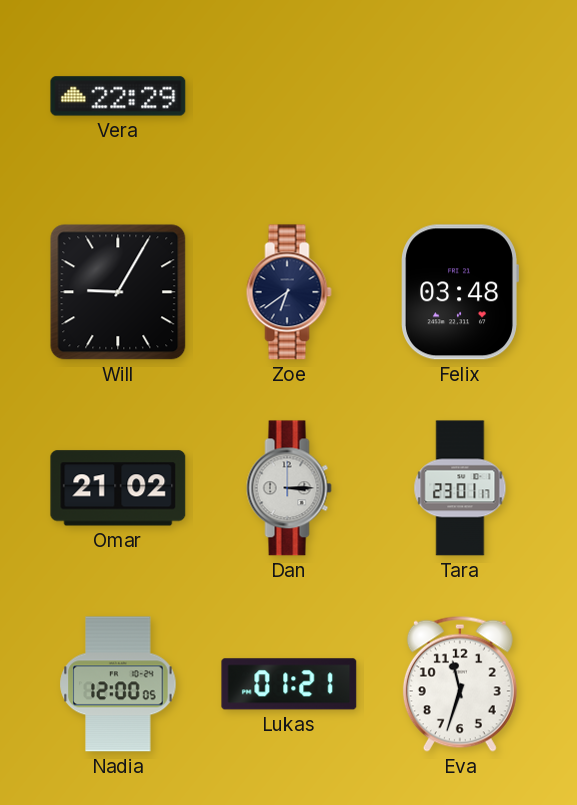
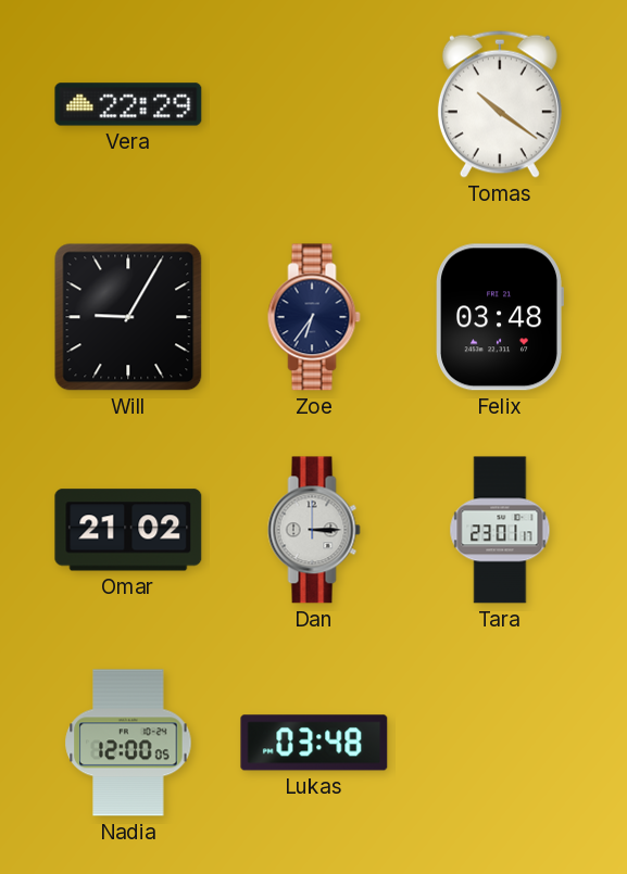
Tomas: none -> 10:21 (500, 104)
Zoe: 6:39 -> 6:36 (314, 317)
Lukas: 01:21 -> 03:48 (314, 743)
Eva: 11:33 -> none (460, 684)
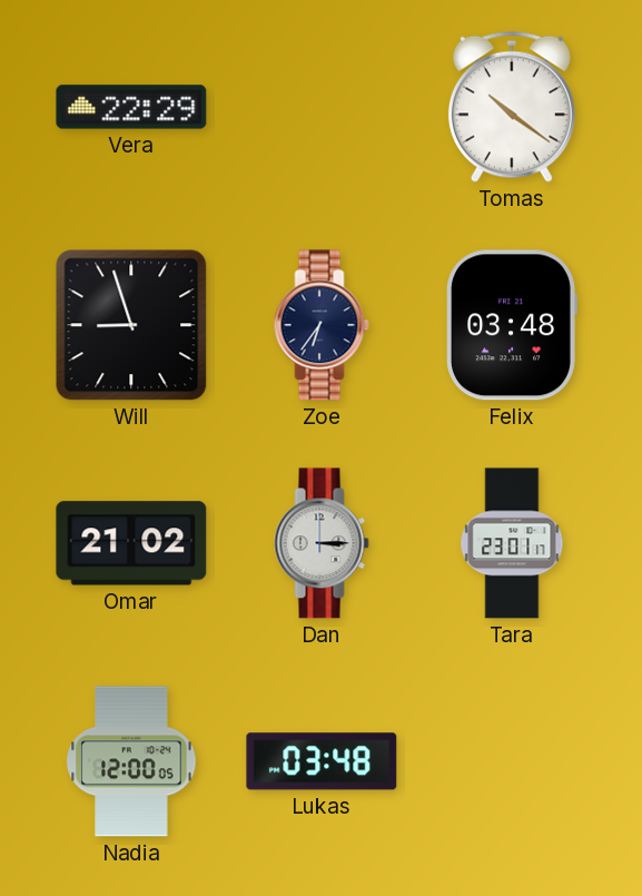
Will: 9:05 -> 8:57 (131, 325)
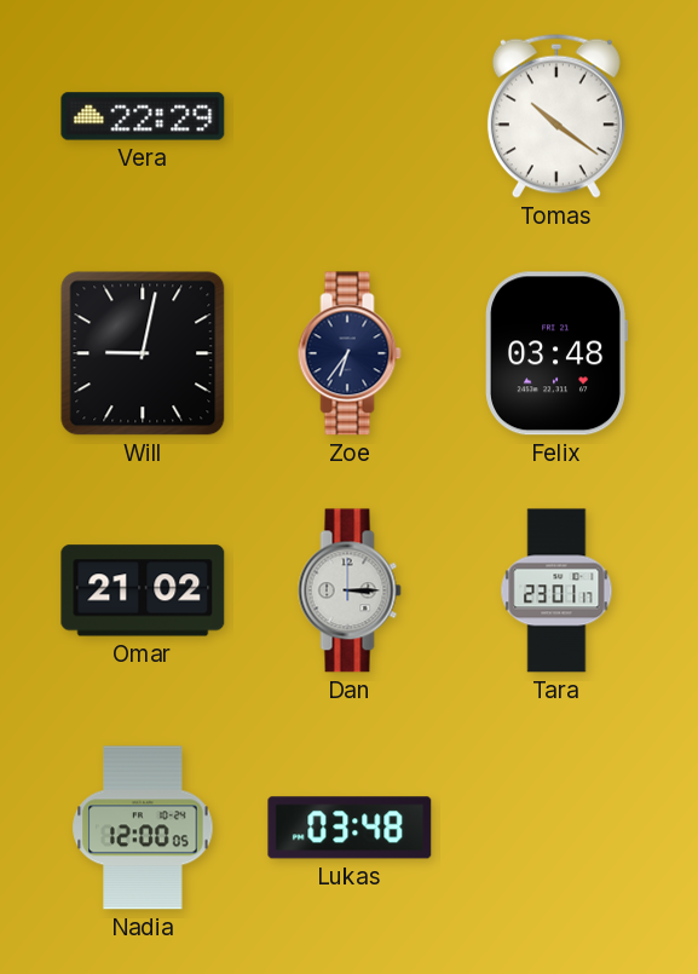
Will: 8:57 -> 9:02 (143, 353)
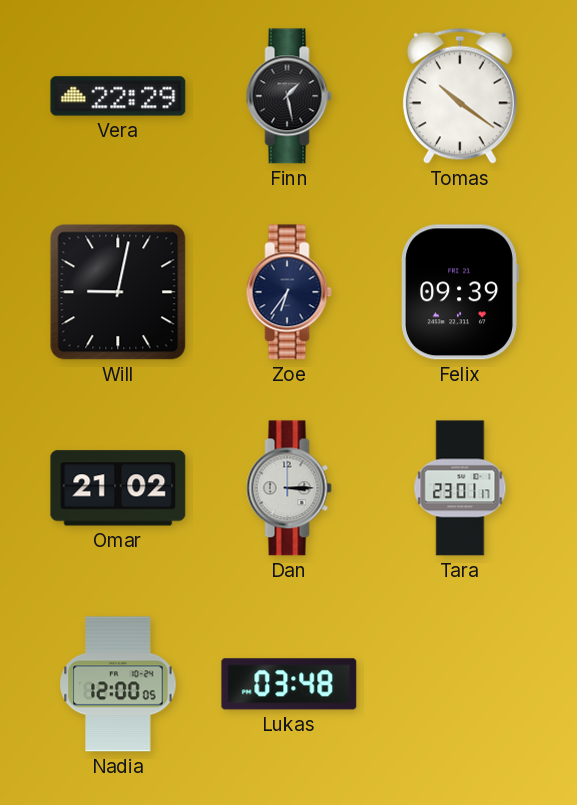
Finn: none -> 1:28 (289, 96)
Felix: 03:48 -> 09:39 (460, 292)
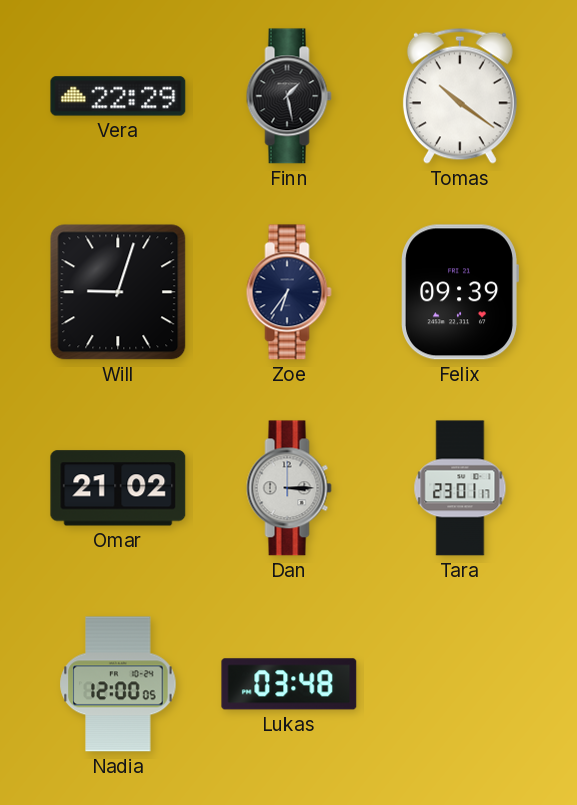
Will: 9:02 -> 9:03 (118, 292)
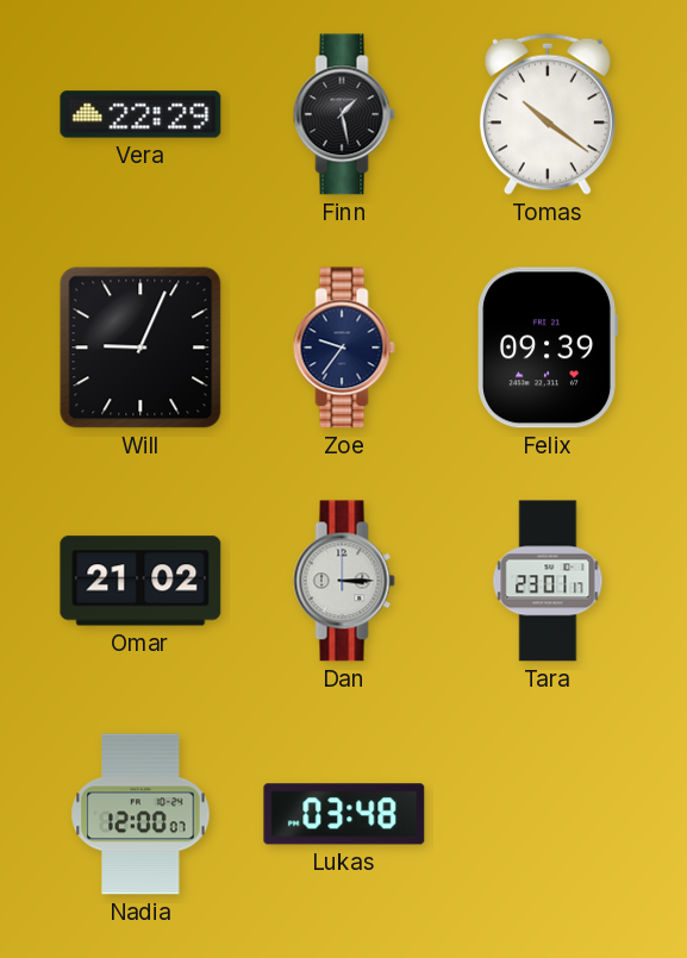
Will: 9:03 -> 9:04 (140, 347)
Zoe: 6:36 -> 9:36 (344, 347)
Nadia: 12:00:05 -> 12:00:07 (140, 814)
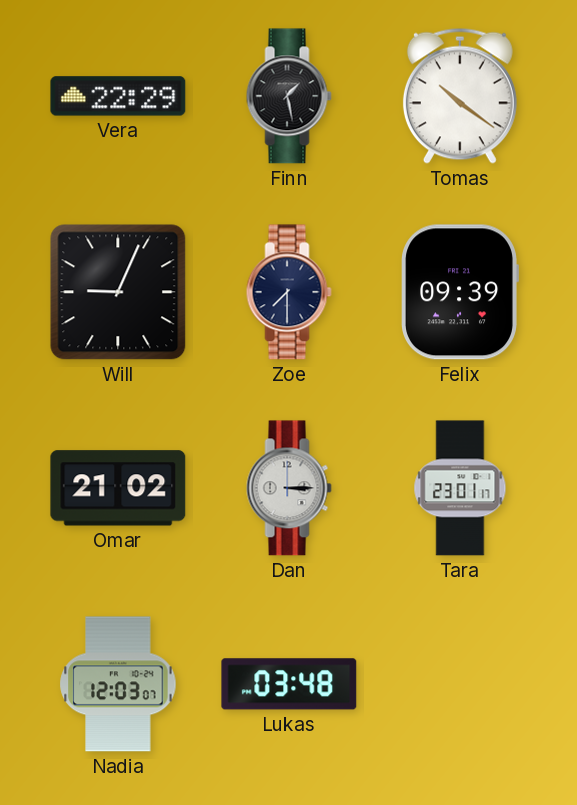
Zoe: 9:36 -> 7:30 (289, 292)
Nadia: 12:00 -> 12:03 (118, 684)
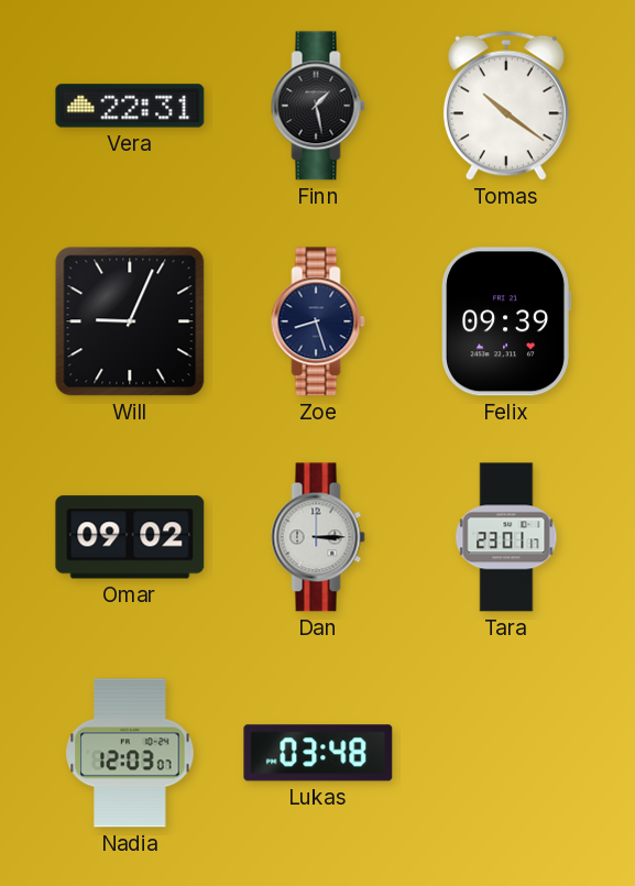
Vera: 22:29 -> 22:31 (130, 106)
Zoe: 7:30 -> 8:27 (318, 321)
Omar: 21:02 -> 09:02 (130, 537)
